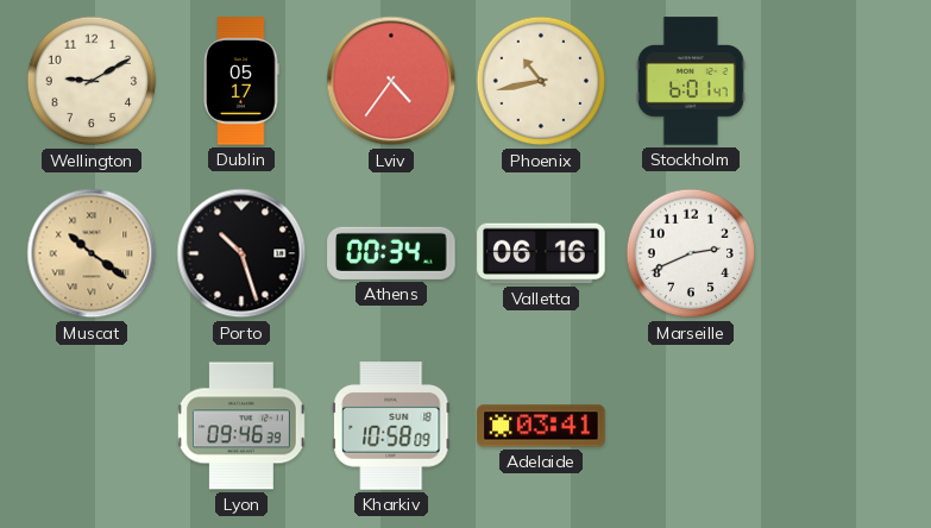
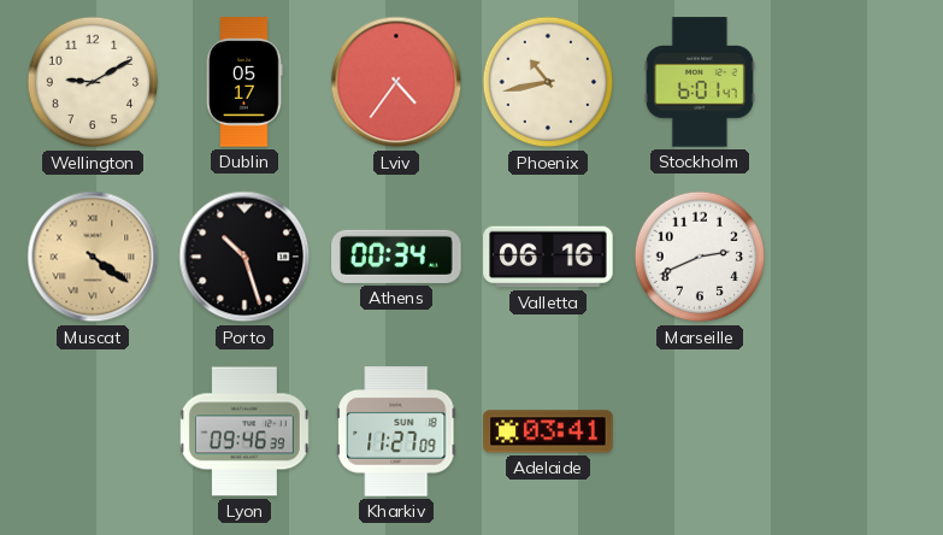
Muscat: 10:21 -> 4:21 (93, 257)
Kharkiv: 10:58 -> 11:27 (397, 431)
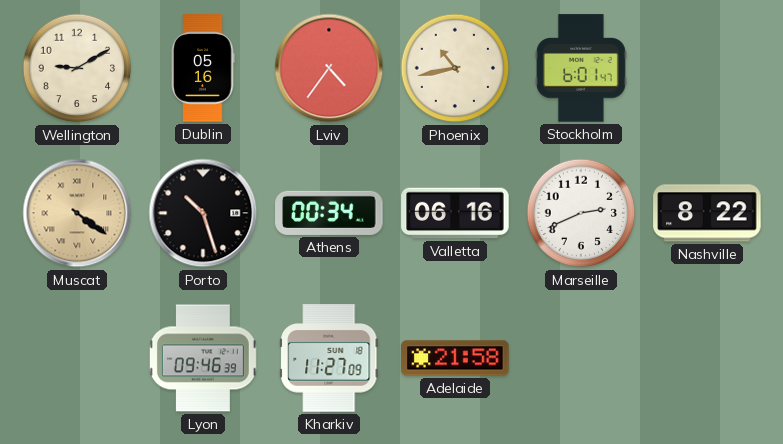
Dublin: 05:17 -> 05:16 (203, 68)
Nashville: none -> 8:22 (707, 213)
Adelaide: 03:41 -> 21:58 (455, 358)
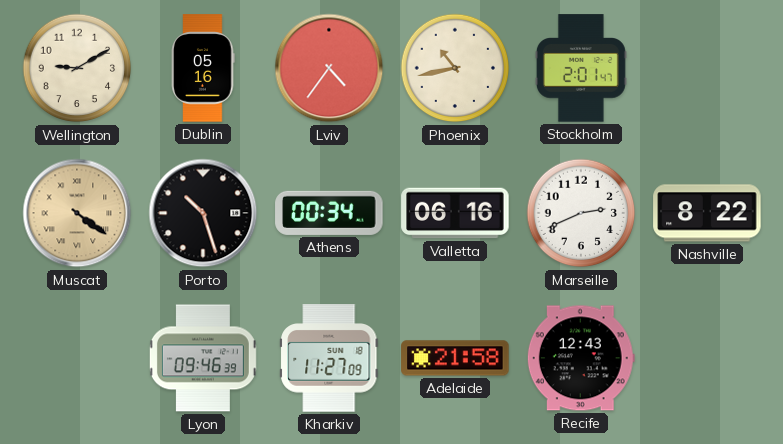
Stockholm: 6:01 -> 2:01 (581, 68)
Recife: none -> 12:43 (581, 358)
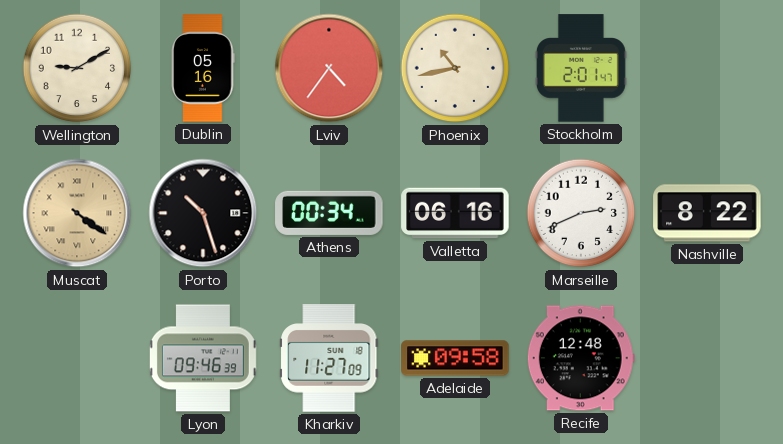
Adelaide: 21:58 -> 09:58 (455, 358)
Recife: 12:43 -> 12:48 (581, 358)
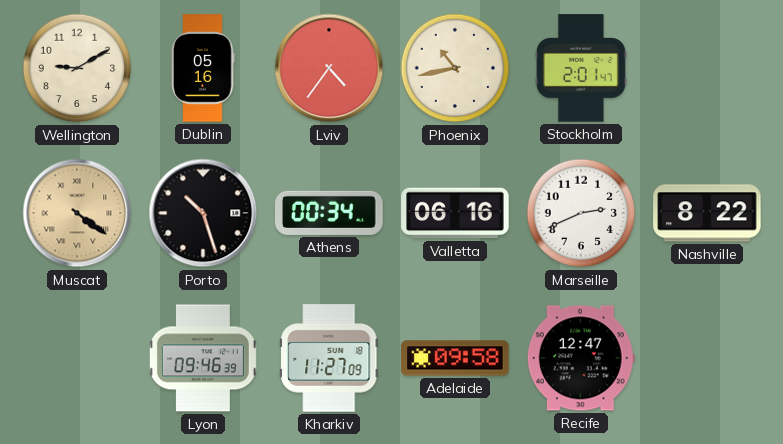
Recife: 12:48 -> 12:47 (581, 358)
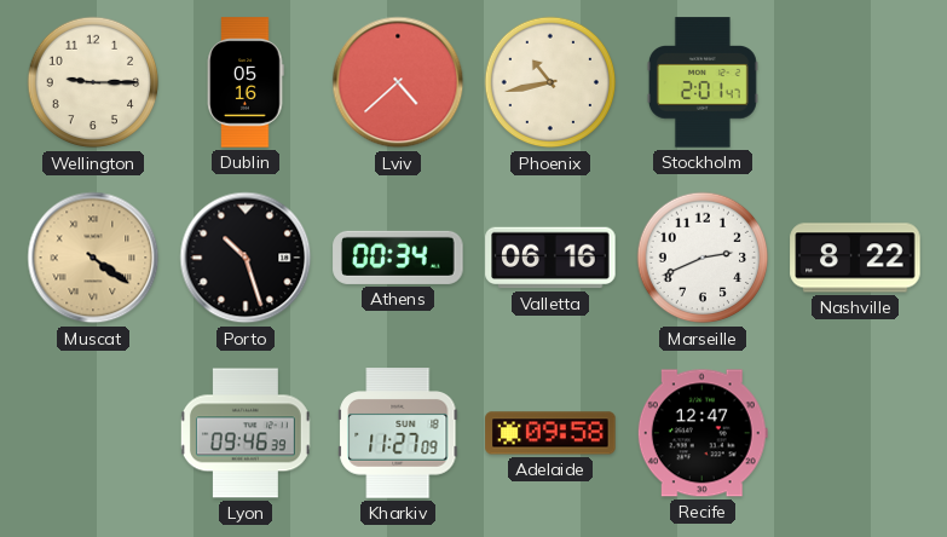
Wellington: 9:10 -> 9:15 (93, 82)
Lviv: 4:36 -> 4:38 (398, 82)
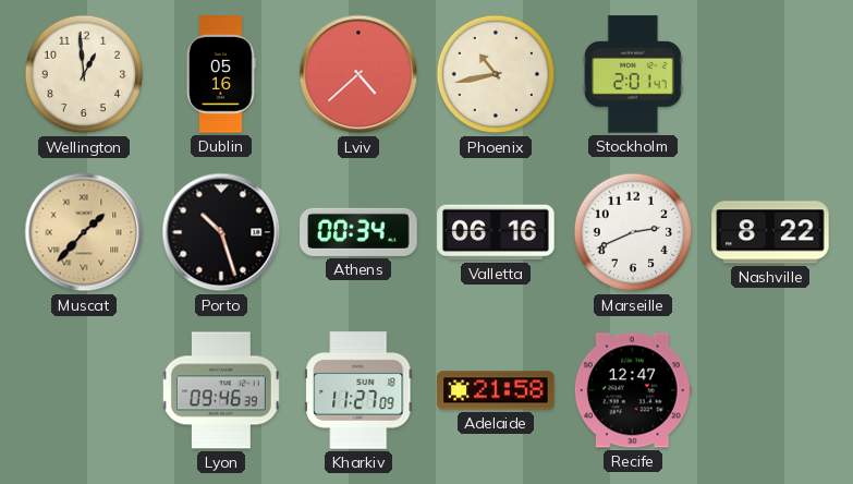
Wellington: 9:15 -> 12:59 (84, 74)
Muscat: 4:21 -> 1:37 (84, 232)
Adelaide: 09:58 -> 21:58 (496, 390)
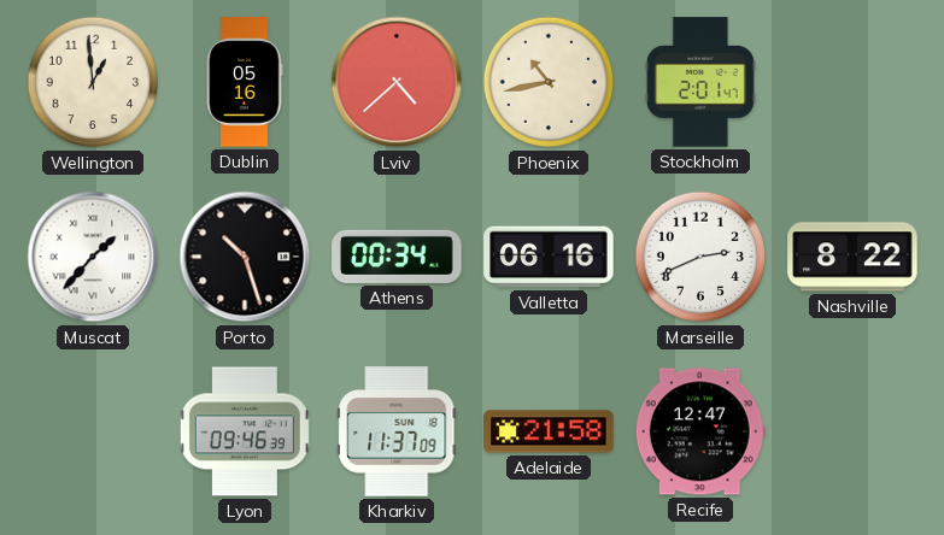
Muscat dial: champagne -> white (93, 257)
Kharkiv: 11:27 -> 11:37 (398, 431)
